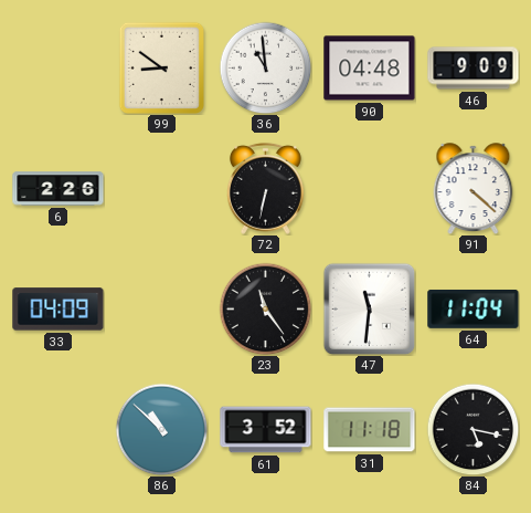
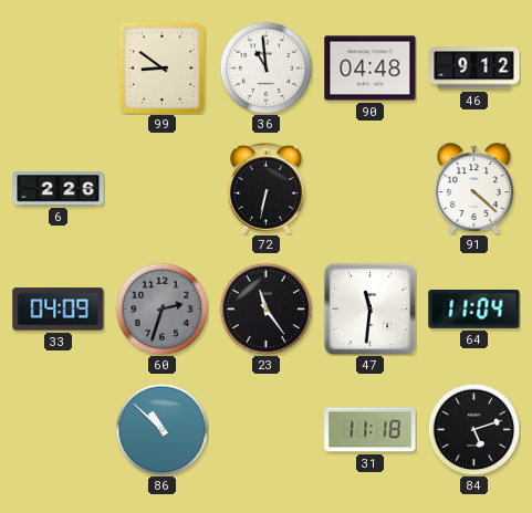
46: 9:09 -> 9:12 (474, 69)
60: none -> 2:33 (161, 308)
61: 3:52 -> none (266, 430)
84: 5:17 -> 5:12 (473, 429)
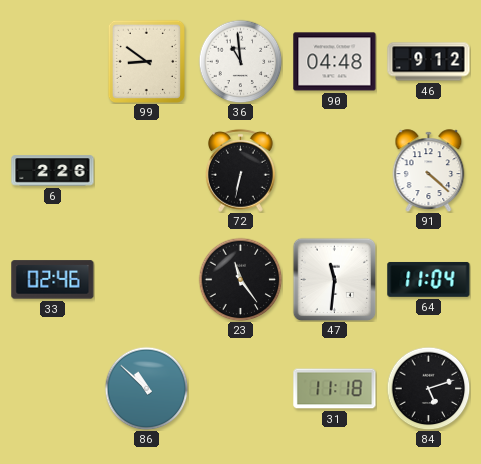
33: 04:09 -> 02:46 (53, 280)
60: 2:33 -> none (161, 308)
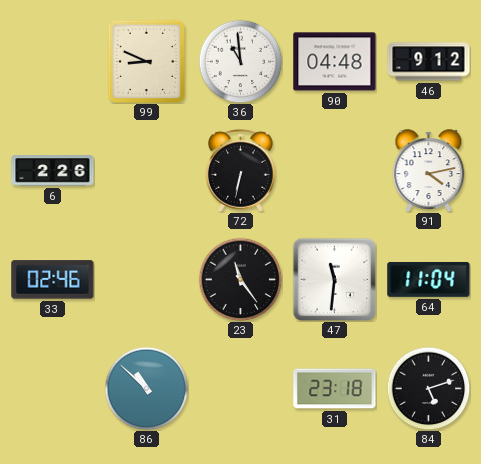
99: 8:51 -> 8:49 (146, 61)
91: 4:22 -> 4:13 (429, 170)
31: 11:18 -> 23:18 (335, 389)
